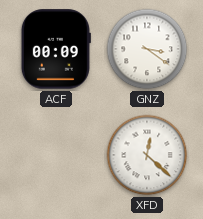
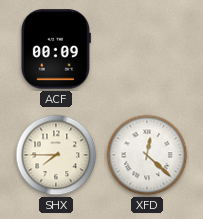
GNZ: 3:21 -> none (147, 49)
SHX: none -> 7:45 (56, 155)
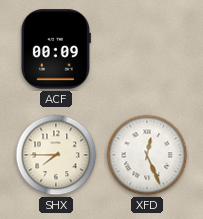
XFD: 12:22 -> 12:26 (147, 155)
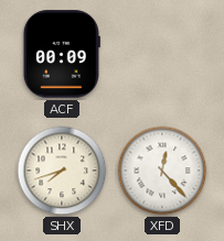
SHX: 7:45 -> 7:42 (62, 171)
XFD: 12:26 -> 12:23 (162, 171)
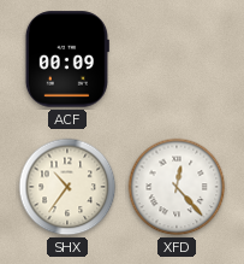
SHX: 7:42 -> 10:36 (67, 187)
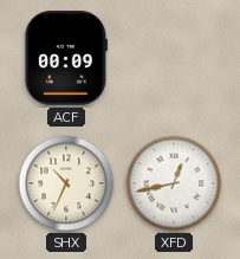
SHX: 10:36 -> 10:34 (66, 183)
XFD: 12:23 -> 12:43 (174, 183)
